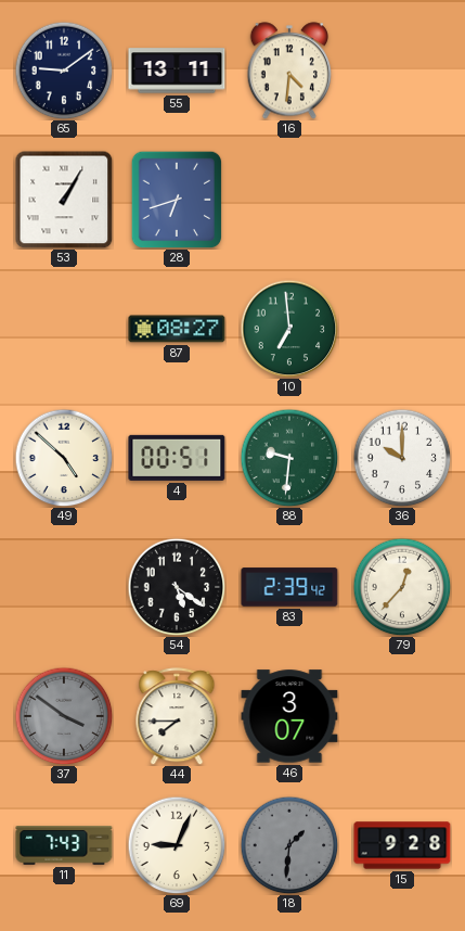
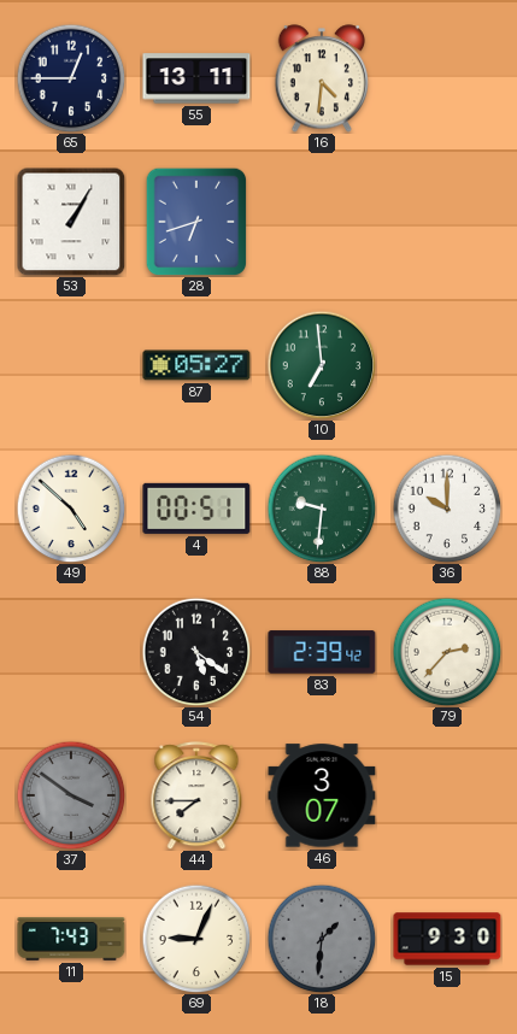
65: 9:09 -> 12:45 (71, 78)
87: 08:27 -> 05:27 (196, 365)
79: 12:37 -> 2:37 (447, 652)
15: 9:28 -> 9:30 (447, 939)
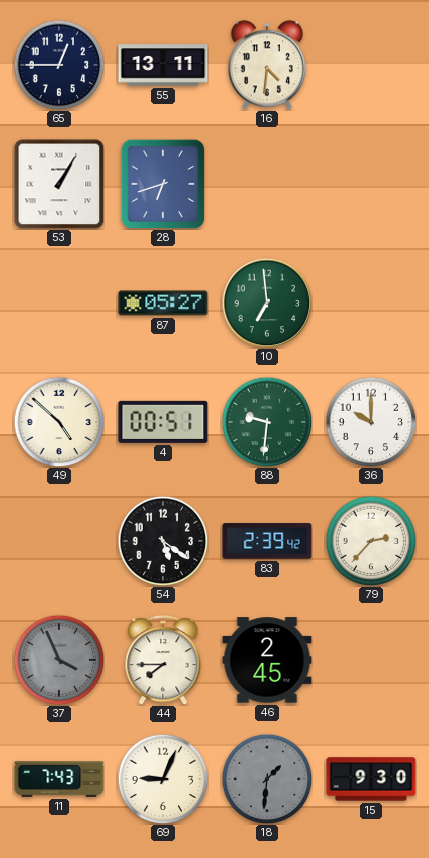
37: 3:51 -> 3:56 (59, 660)
46: 3:07 -> 2:45 (267, 660)
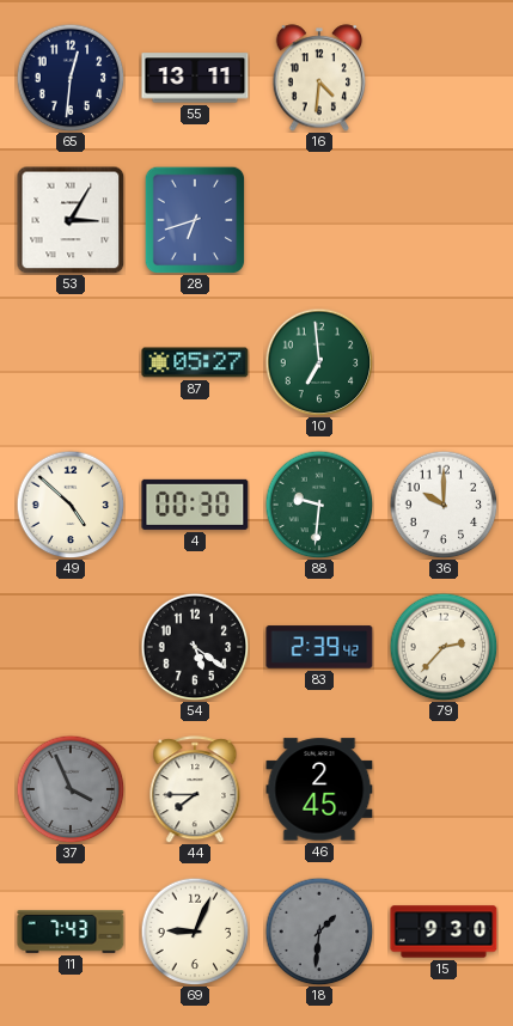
65: 12:45 -> 12:31 (71, 78)
53: 1:05 -> 3:05 (71, 220)
4: 00:51 -> 00:30 (195, 505)
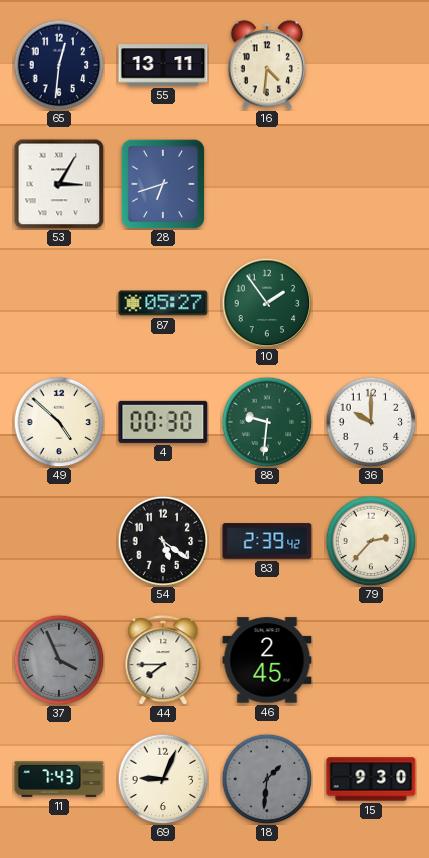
10: 6:59 -> 1:54 (267, 303)
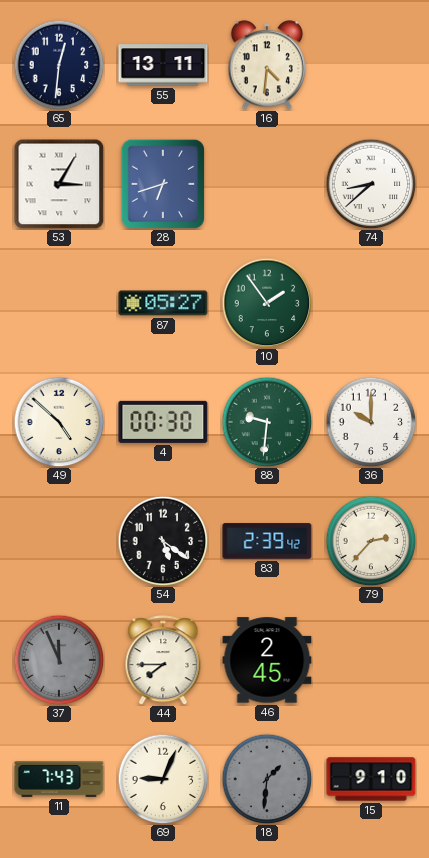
74: none -> 8:38 (371, 184)
37: 3:56 -> 11:56 (59, 660)
15: 9:30 -> 9:10 (371, 779)
